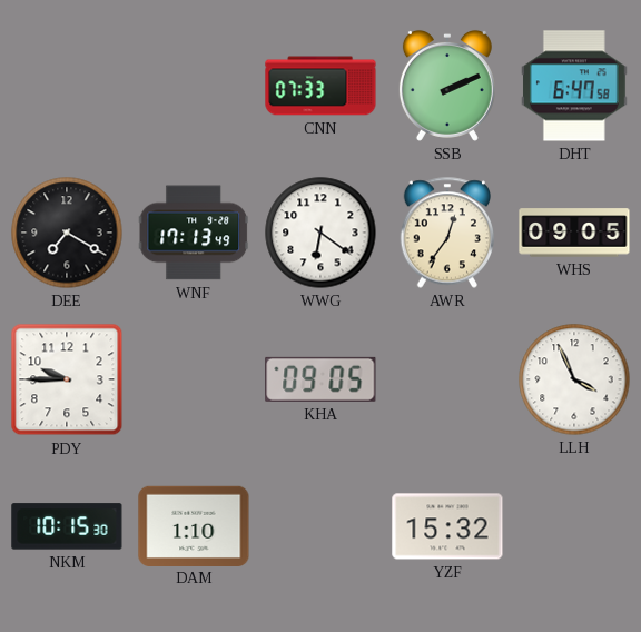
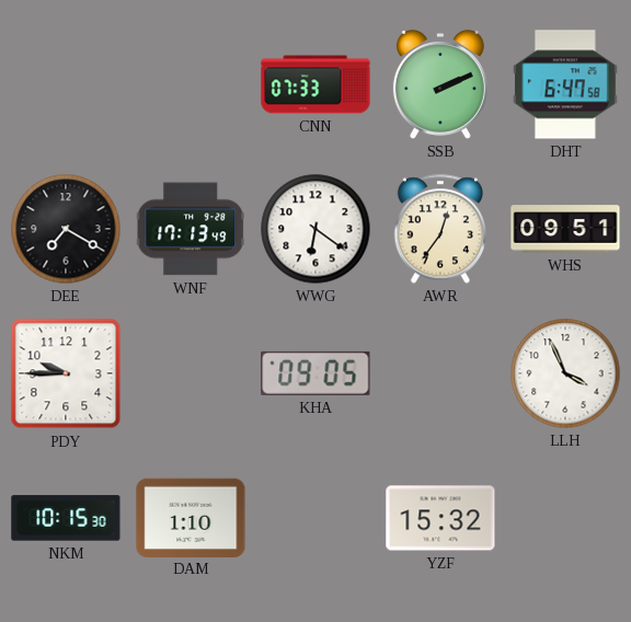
WHS: 09:05 -> 09:51 (565, 229)
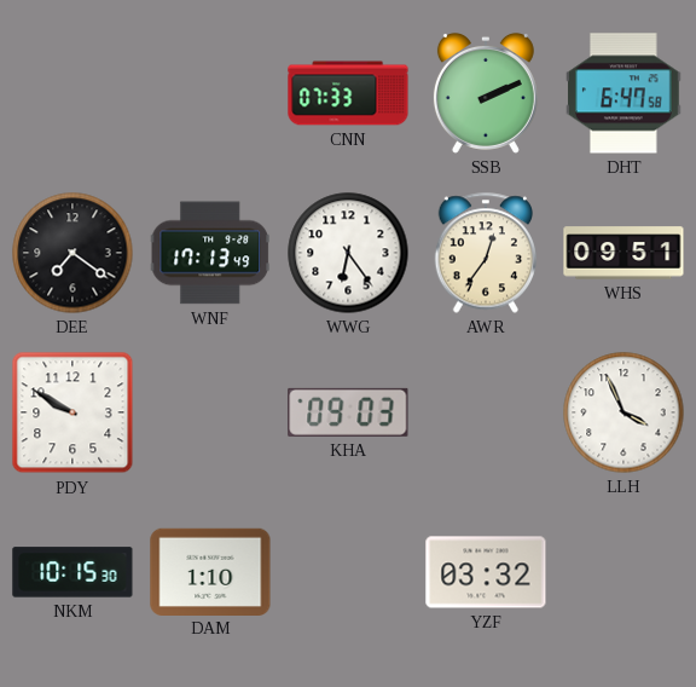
DEE: 7:20 -> 7:21 (72, 253)
WWG: 6:21 -> 6:24 (348, 253)
PDY: 9:45 -> 9:50 (72, 412)
KHA: 09:05 -> 09:03 (348, 412)
YZF: 15:32 -> 03:32 (486, 572)
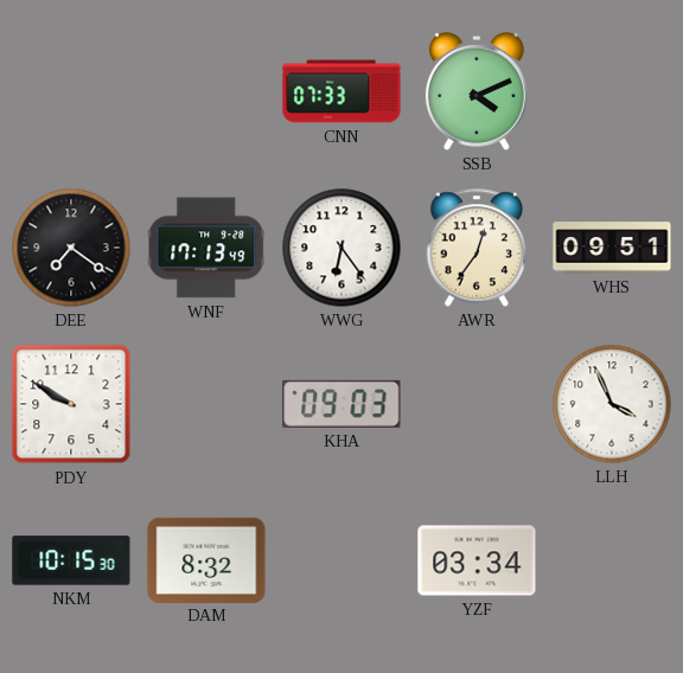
SSB: 2:11 -> 4:11 (477, 91)
DHT: 6:47 -> none (625, 93)
DAM: 1:10 -> 8:32 (206, 559)
YZF: 03:32 -> 03:34 (477, 560)
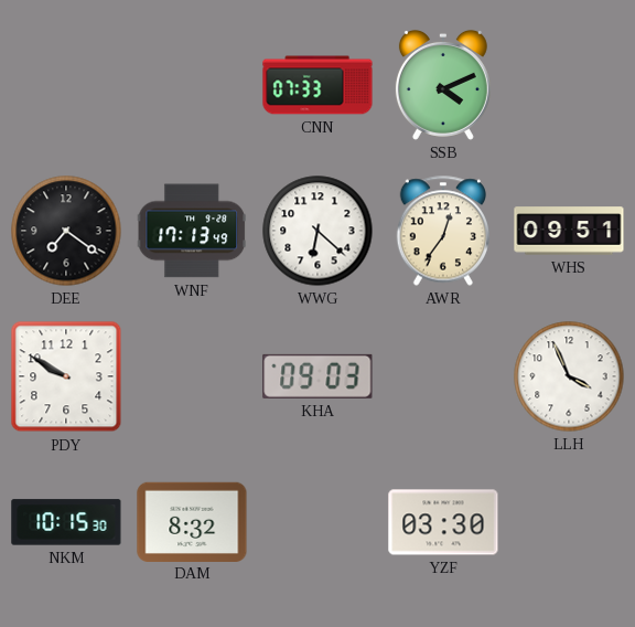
WWG: 6:24 -> 6:22 (317, 231)
YZF: 03:34 -> 03:30 (443, 522)
